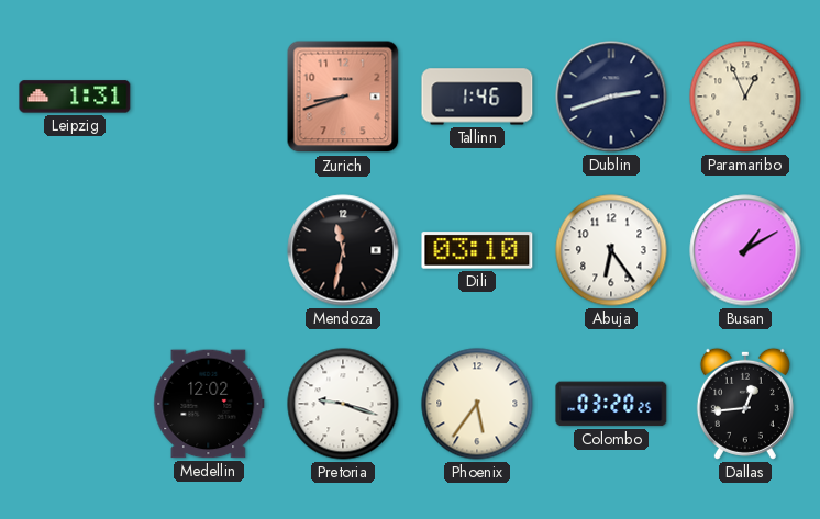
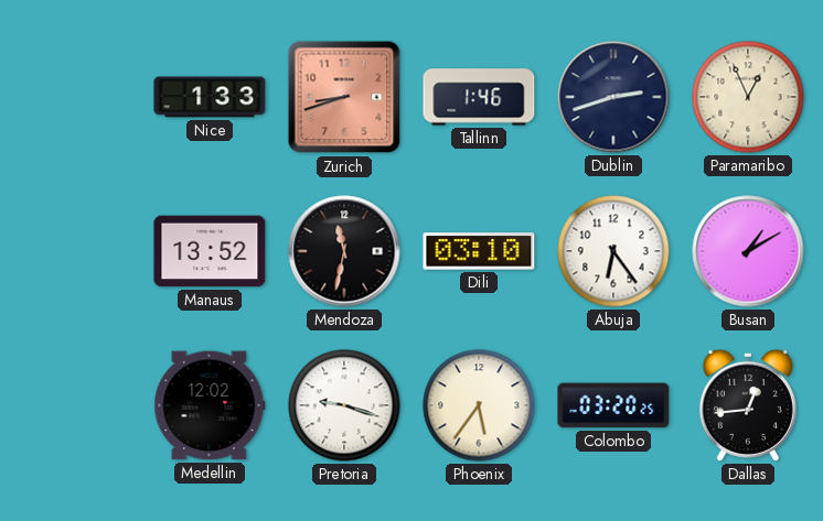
Leipzig: 1:31 -> none (75, 97)
Nice: none -> 1:33 (210, 97)
Manaus: none -> 13:52 (210, 251)
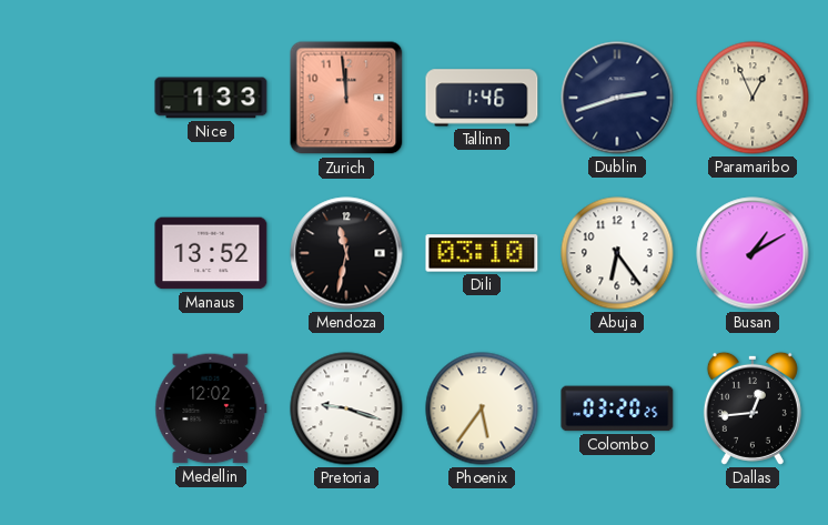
Zurich: 8:42 -> 11:59 (346, 98)
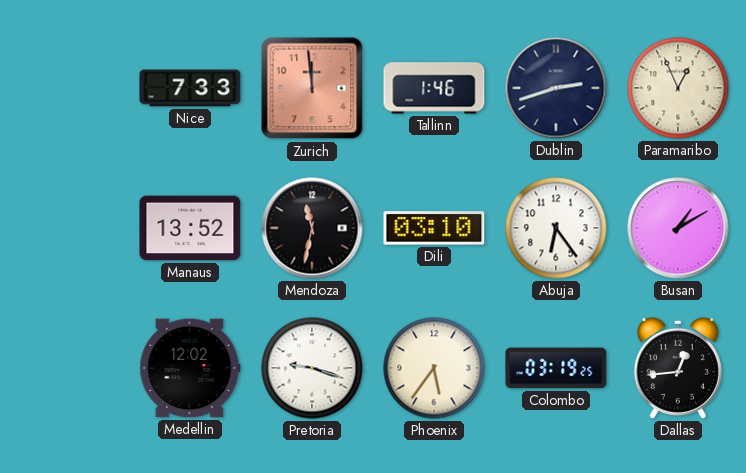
Nice: 1:33 -> 7:33 (190, 88)
Colombo: 03:20 -> 03:19 (556, 368)
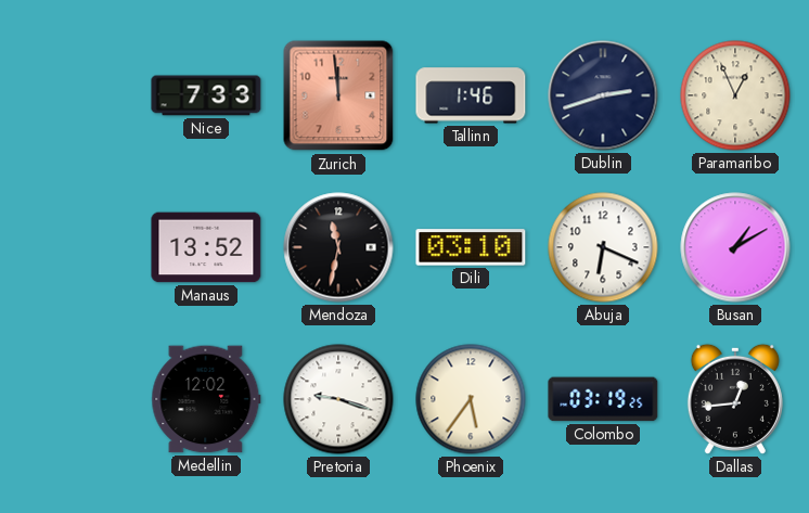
Abuja: 6:24 -> 6:19 (603, 247)
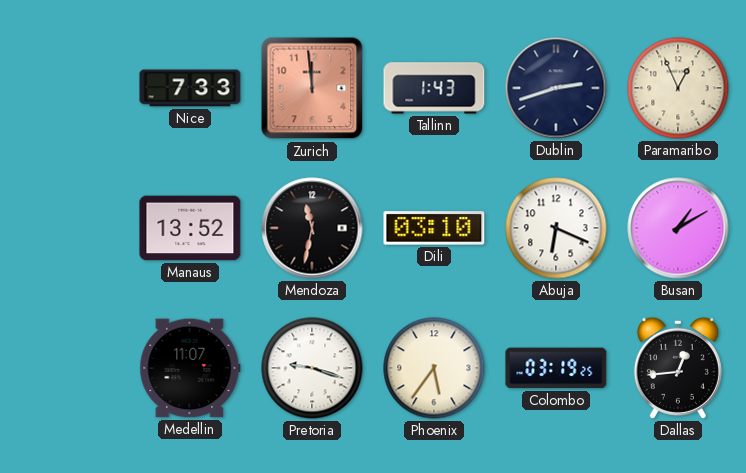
Tallinn: 1:46 -> 1:43 (434, 88)
Medellin: 12:02 -> 11:07 (190, 368)
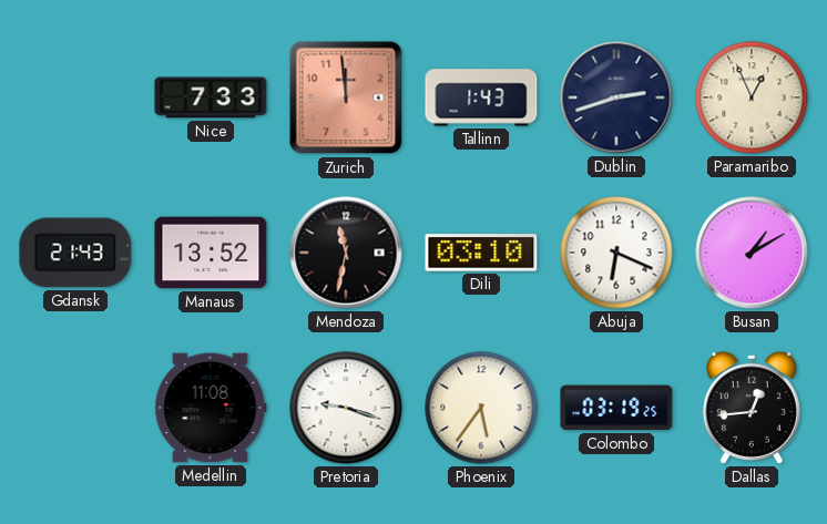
Gdansk: none -> 21:43 (75, 253)
Medellin: 11:07 -> 11:08 (211, 408)
